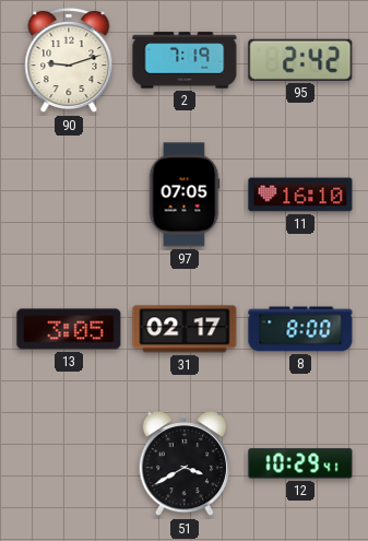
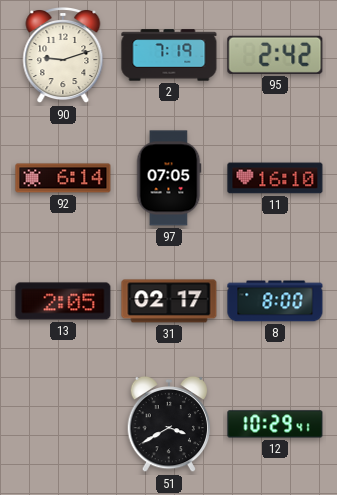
92: none -> 6:14 (63, 178)
13: 3:05 -> 2:05 (63, 301)
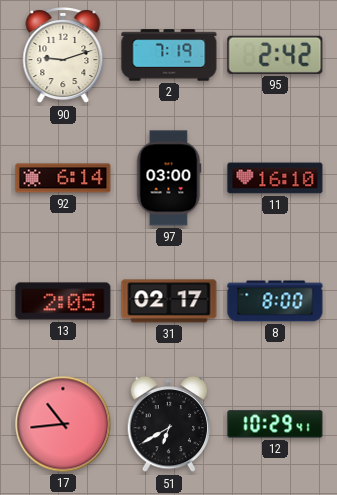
97: 07:05 -> 03:00 (169, 178)
17: none -> 10:44 (63, 424)
51: 3:40 -> 6:40 (169, 424)
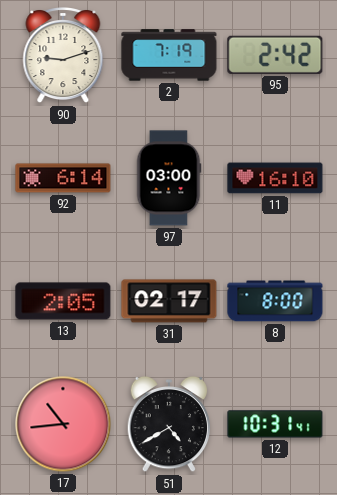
51: 6:40 -> 4:40 (169, 424)
12: 10:29 -> 10:31 (275, 424)
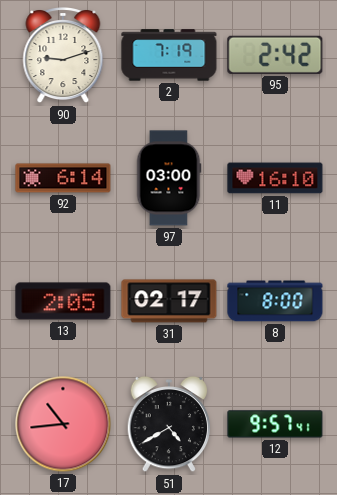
12: 10:31 -> 9:57 (275, 424)
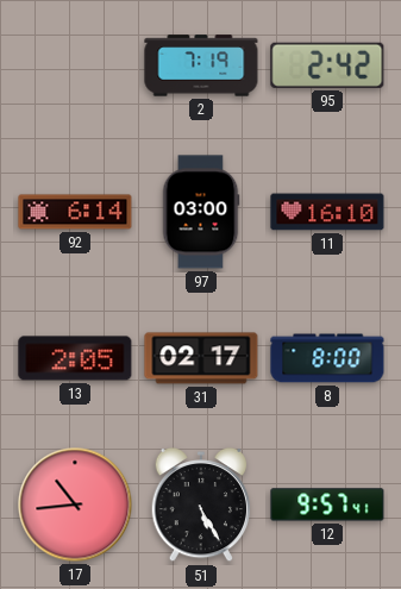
90: 9:12 -> none (63, 56)
51: 4:40 -> 5:25 (201, 505)
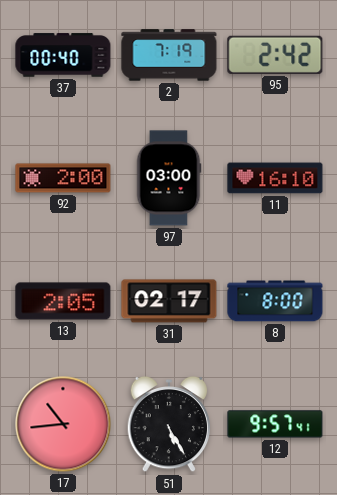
37: none -> 00:40 (63, 55)
92: 6:14 -> 2:00 (63, 178)
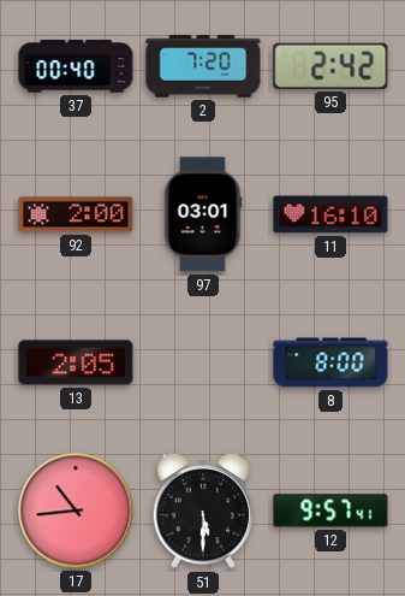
2: 7:19 -> 7:20 (203, 66)
97: 03:00 -> 03:01 (203, 214)
31: 02:17 -> none (169, 301)
51: 5:25 -> 5:30 (203, 511)
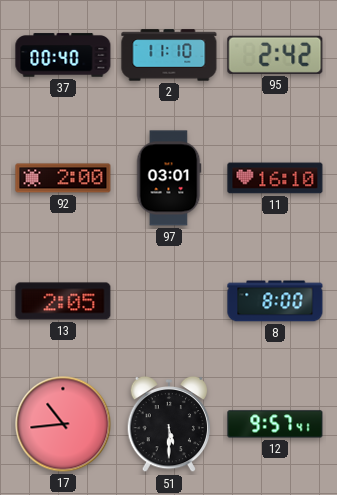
2: 7:20 -> 11:10 (169, 55)
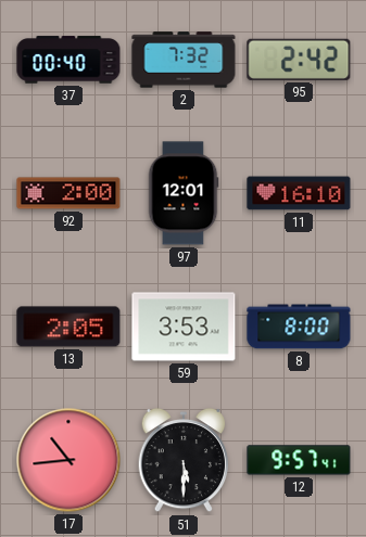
2: 11:10 -> 7:32 (184, 60)
97: 03:01 -> 12:01 (184, 193)
59: none -> 3:53 (184, 327)
